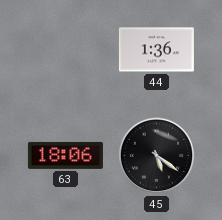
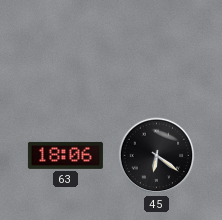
44: 1:36 -> none (156, 50)
45: 5:21 -> 6:21 (157, 156)
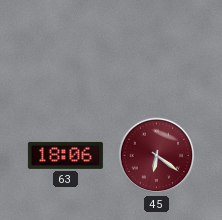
45 dial: black -> burgundy (157, 156)
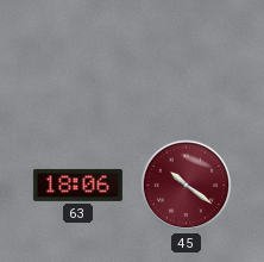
45: 6:21 -> 10:21 (187, 186)
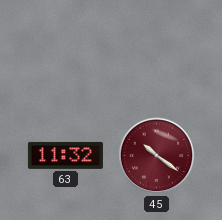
63: 18:06 -> 11:32 (65, 155)
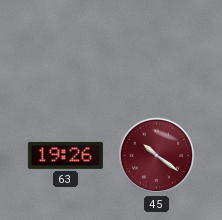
63: 11:32 -> 19:26 (65, 155)
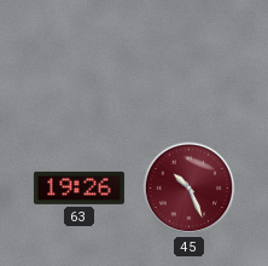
45: 10:21 -> 10:26 (190, 189)
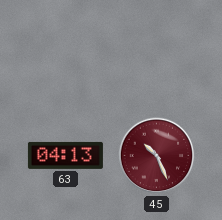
63: 19:26 -> 04:13 (65, 155)
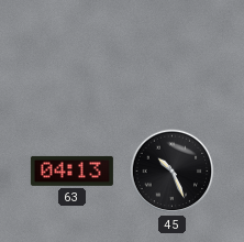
45 dial: burgundy -> black (173, 172)
